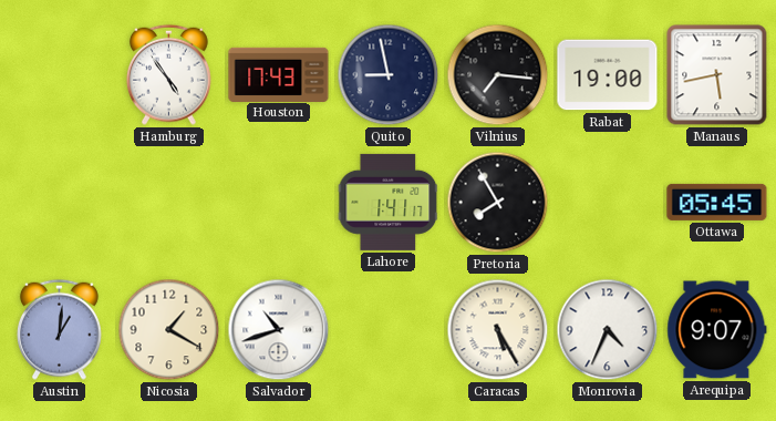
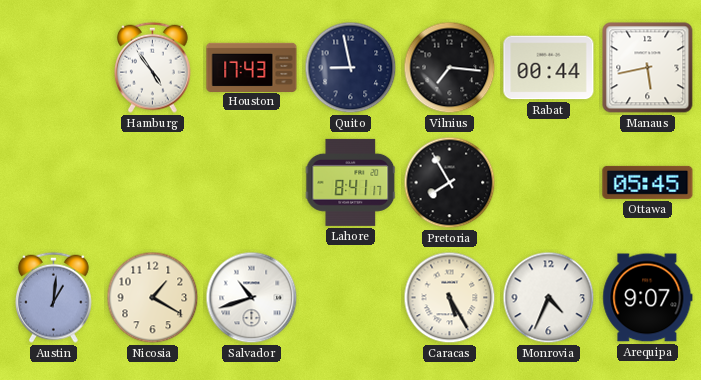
Rabat: 19:00 -> 00:44 (549, 68)
Lahore: 1:41 -> 8:41 (351, 182)
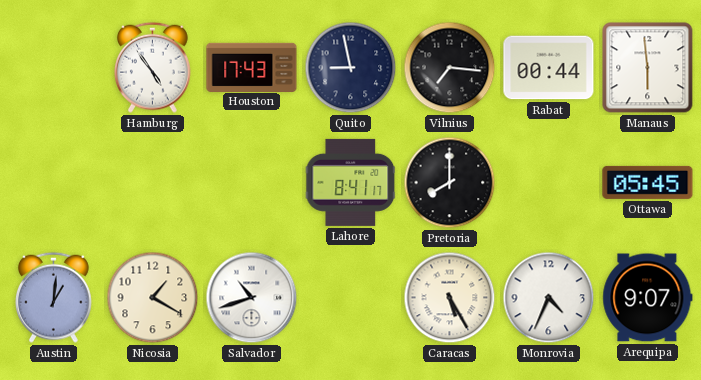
Manaus: 5:43 -> 5:59 (648, 68)
Pretoria: 7:55 -> 8:00 (450, 183)
